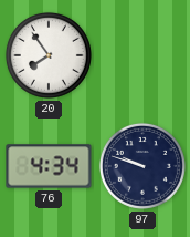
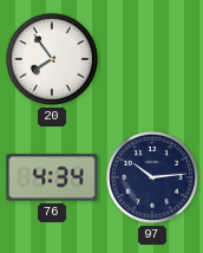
97: 9:48 -> 10:14 (152, 177)
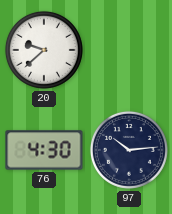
20: 7:54 -> 9:38 (44, 50)
76: 4:34 -> 4:30 (44, 150)
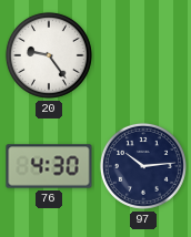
20: 9:38 -> 9:24 (49, 55)
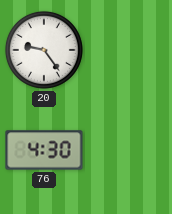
97: 10:14 -> none (143, 166)
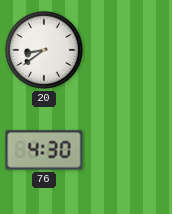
20: 9:24 -> 8:39 (44, 50)
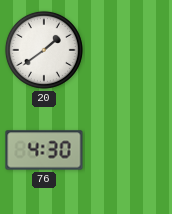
20: 8:39 -> 1:39 (44, 50)
